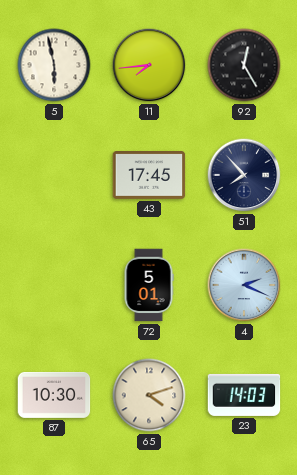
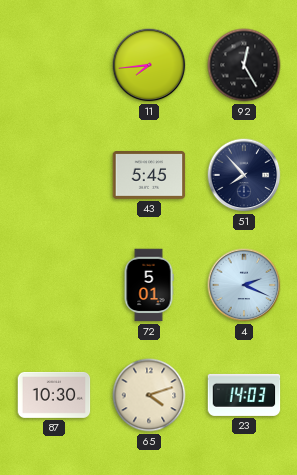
5: 5:58 -> none (54, 65)
43: 17:45 -> 5:45 (149, 176)
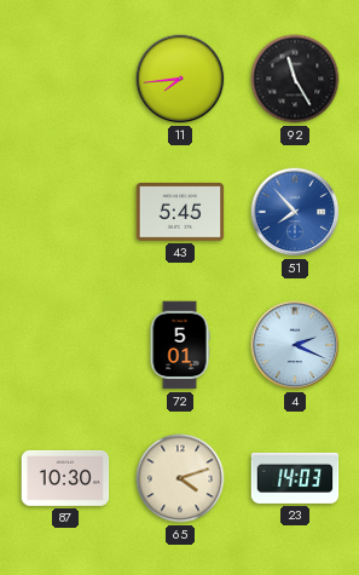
92: 12:25 -> 11:25 (295, 79)
51 dial: navy -> blue (295, 212)
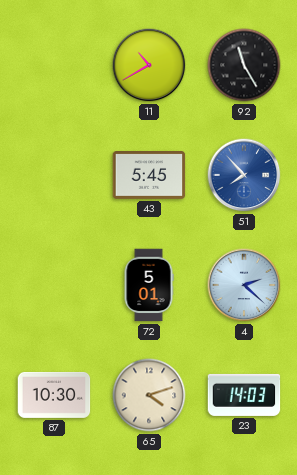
11: 7:44 -> 10:40 (149, 65)
4: 2:19 -> 2:22 (244, 285)
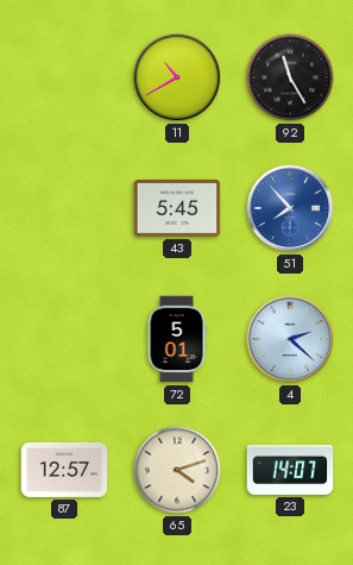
87: 10:30 -> 12:57 (64, 470)
23: 14:03 -> 14:07 (290, 470)
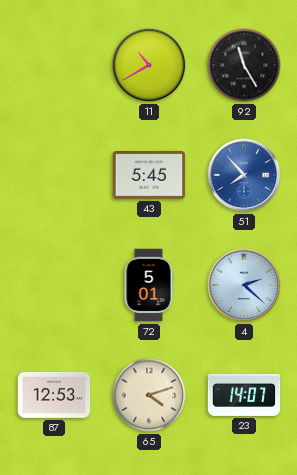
87: 12:57 -> 12:53 (54, 395)
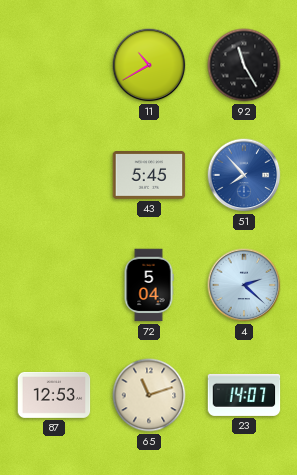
72: 5:01 -> 5:04 (149, 285)
65: 4:12 -> 11:12 (149, 395)
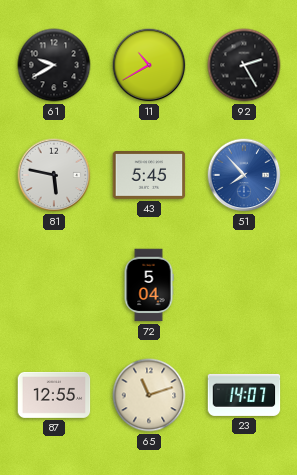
61: none -> 9:40 (54, 65)
92: 11:25 -> 2:25 (244, 65)
81: none -> 5:47 (54, 175)
4: 2:22 -> none (244, 285)
87: 12:53 -> 12:55 (54, 395)
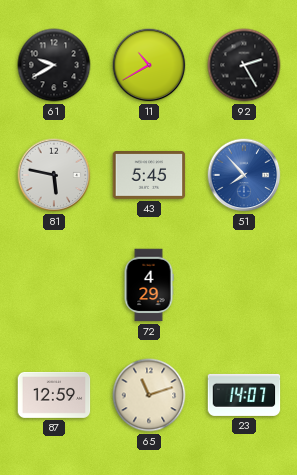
72: 5:04 -> 4:29 (149, 285)
87: 12:55 -> 12:59 (54, 395)
